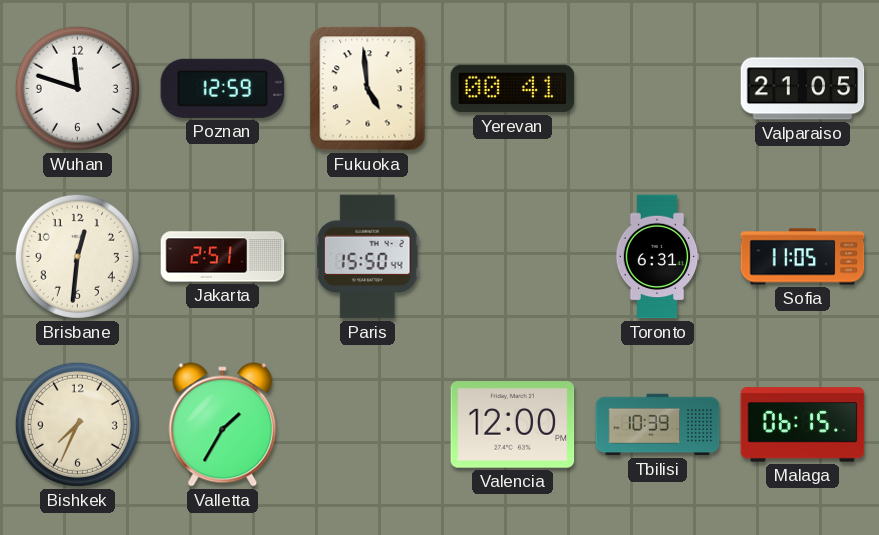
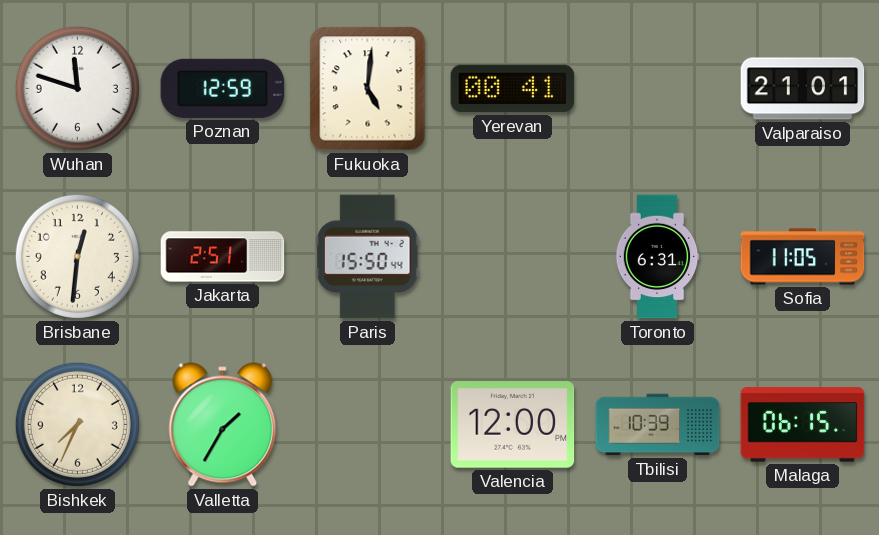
Fukuoka: 4:59 -> 5:01 (368, 89)
Valparaiso: 21:05 -> 21:01 (803, 89)
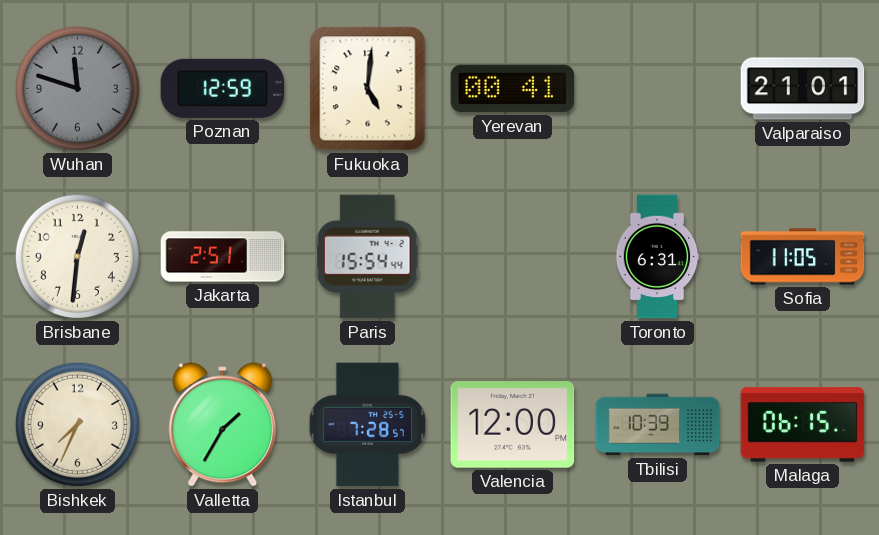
Wuhan dial: white -> grey (77, 88)
Paris: 15:50 -> 15:54 (367, 257)
Istanbul: none -> 7:28 (367, 425)
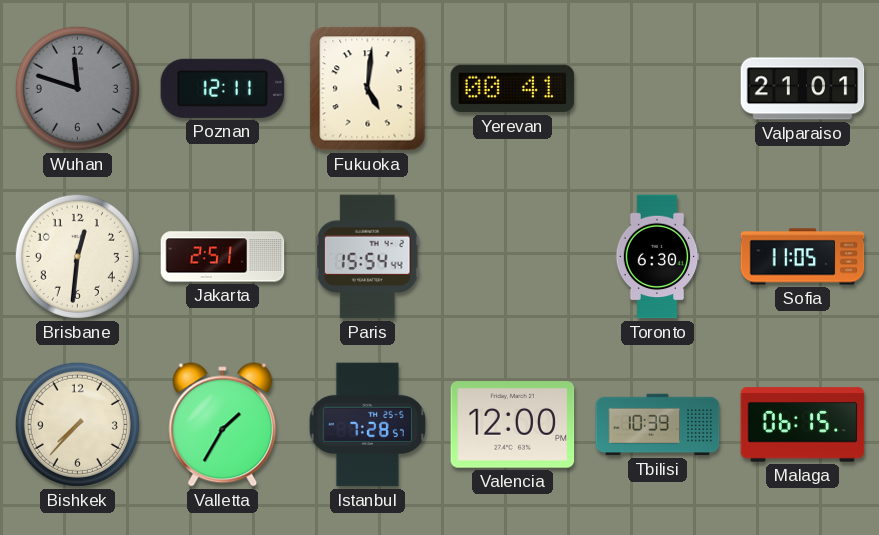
Poznan: 12:59 -> 12:11 (223, 88)
Toronto: 6:31 -> 6:30 (657, 257)
Bishkek: 7:34 -> 7:37 (77, 424)
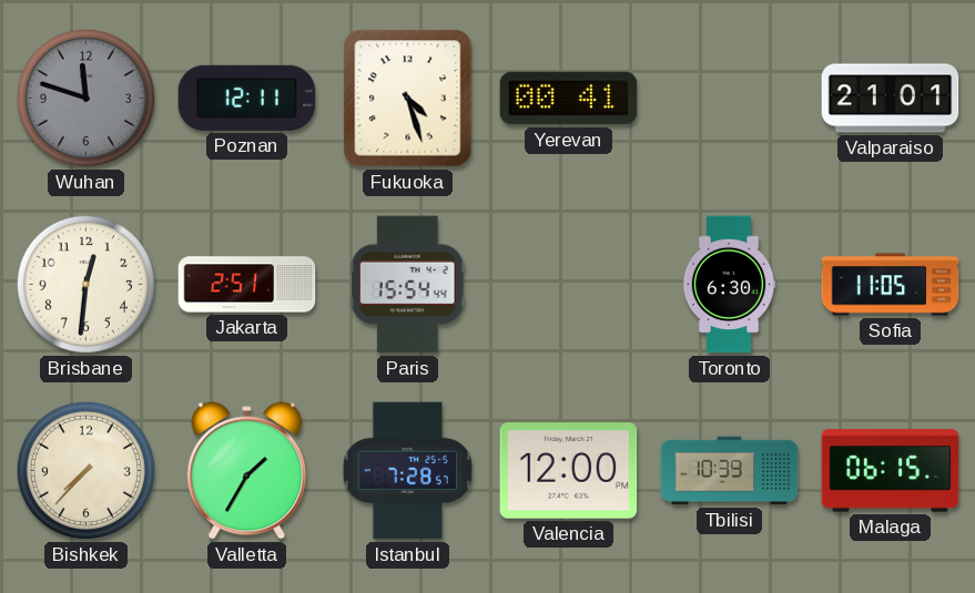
Fukuoka: 5:01 -> 4:27 (408, 99)
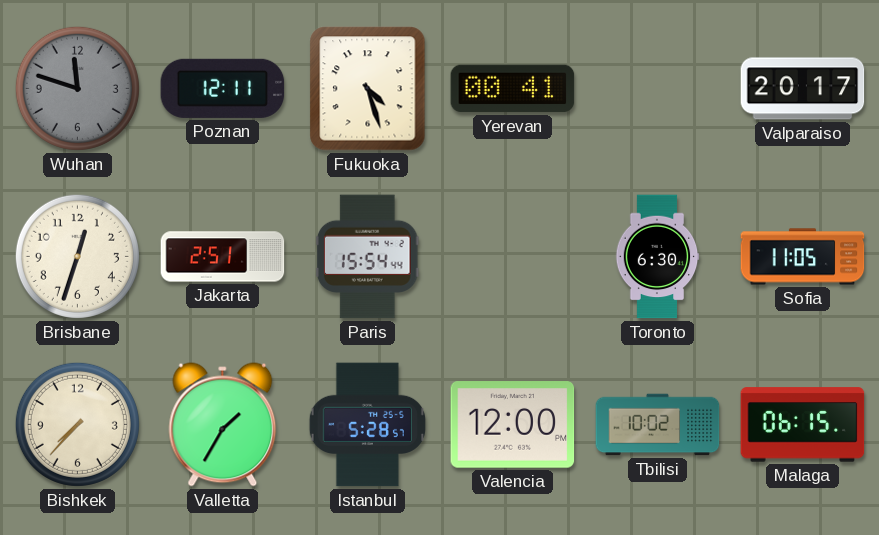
Valparaiso: 21:01 -> 20:17 (803, 89)
Brisbane: 12:31 -> 12:33 (77, 256)
Istanbul: 7:28 -> 5:28 (367, 425)
Tbilisi: 10:39 -> 10:02 (658, 425)
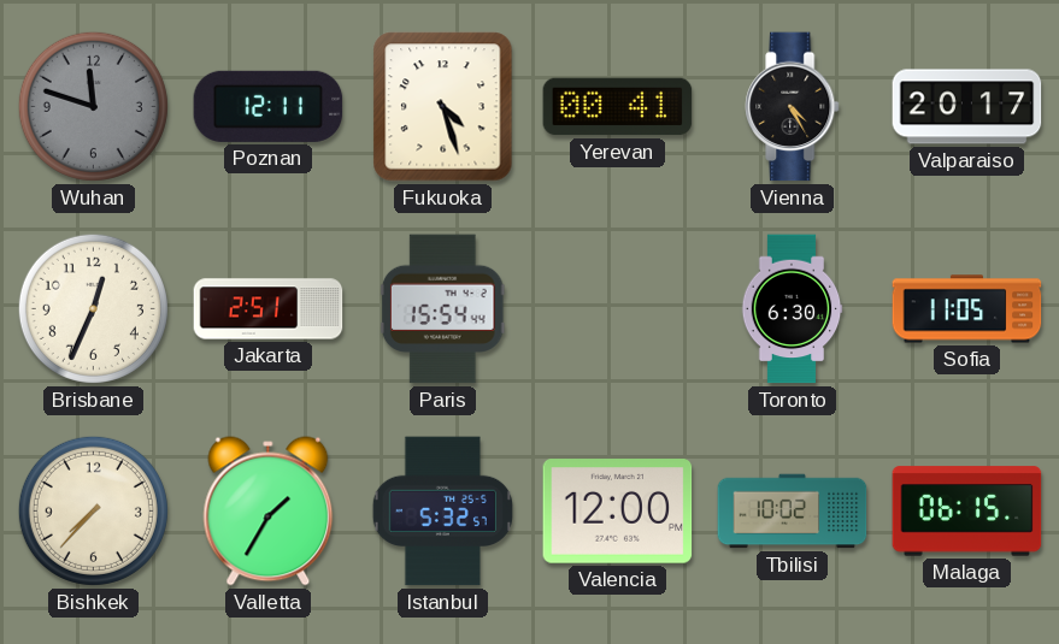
Vienna: none -> 4:25 (793, 107)
Brisbane: 12:33 -> 12:34 (93, 308)
Istanbul: 5:28 -> 5:32 (442, 512)
